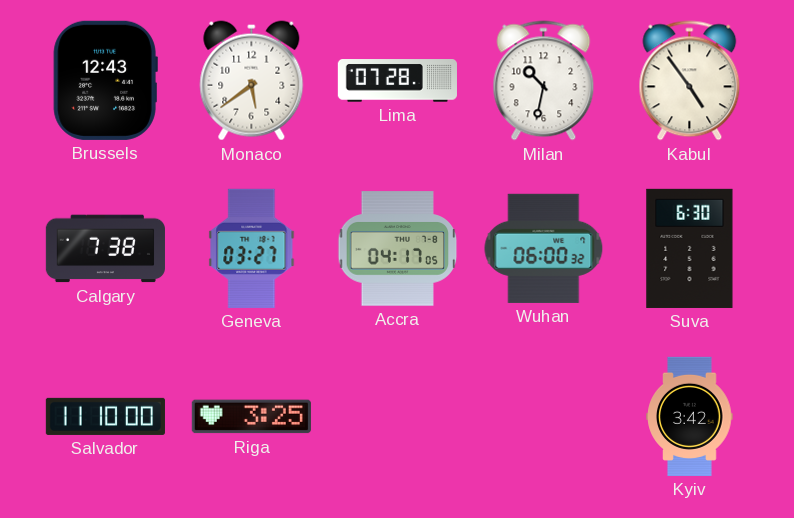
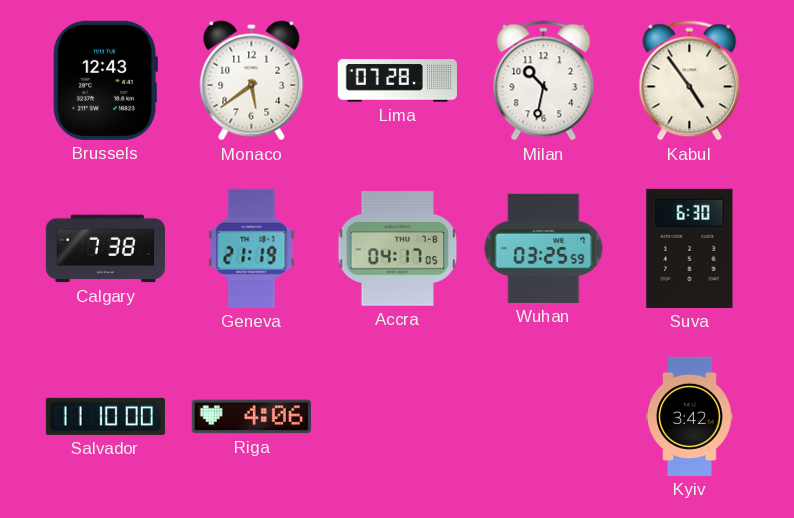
Geneva: 03:27 -> 21:19 (252, 248)
Wuhan: 06:00 -> 03:25 (544, 248)
Riga: 3:25 -> 4:06 (251, 417)
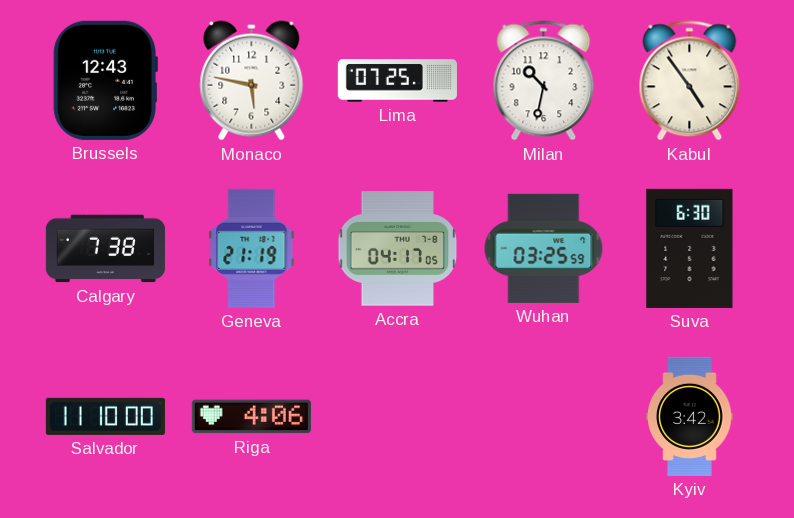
Monaco: 5:39 -> 5:47 (252, 81)
Lima: 07:28 -> 07:25 (397, 81)
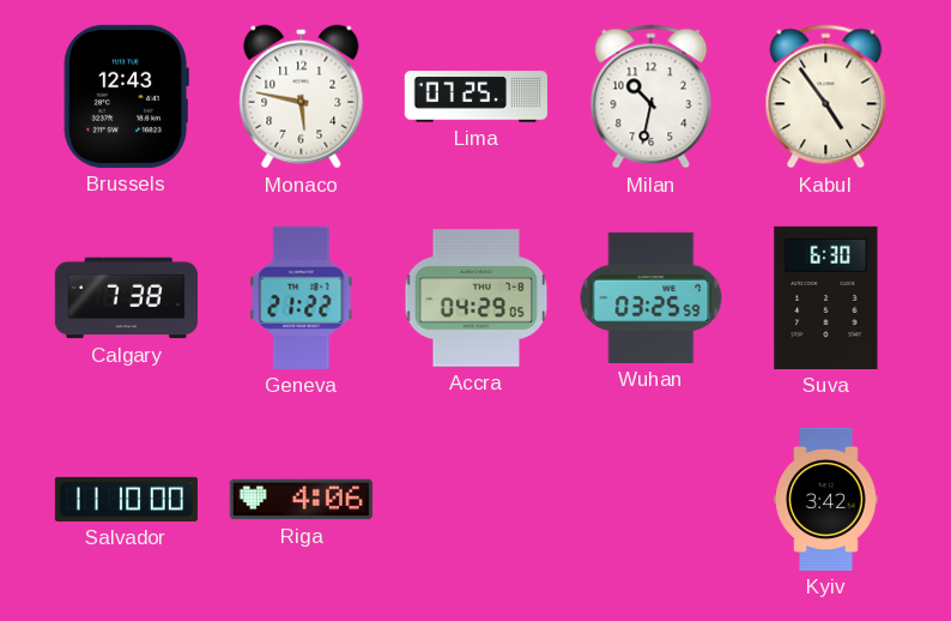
Geneva: 21:19 -> 21:22 (302, 297)
Accra: 04:17 -> 04:29 (477, 299)
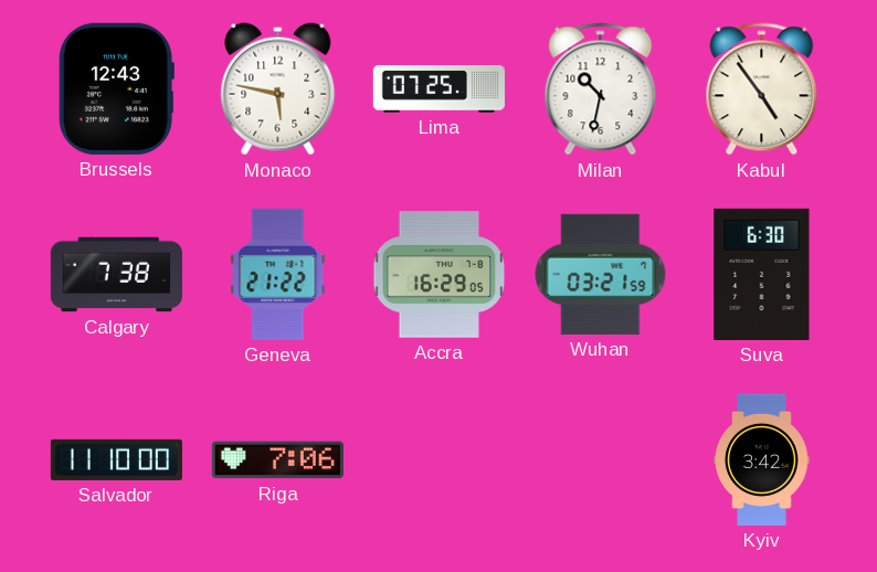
Accra: 04:29 -> 16:29 (440, 275)
Wuhan: 03:25 -> 03:21 (601, 274)
Riga: 4:06 -> 7:06 (277, 460)
